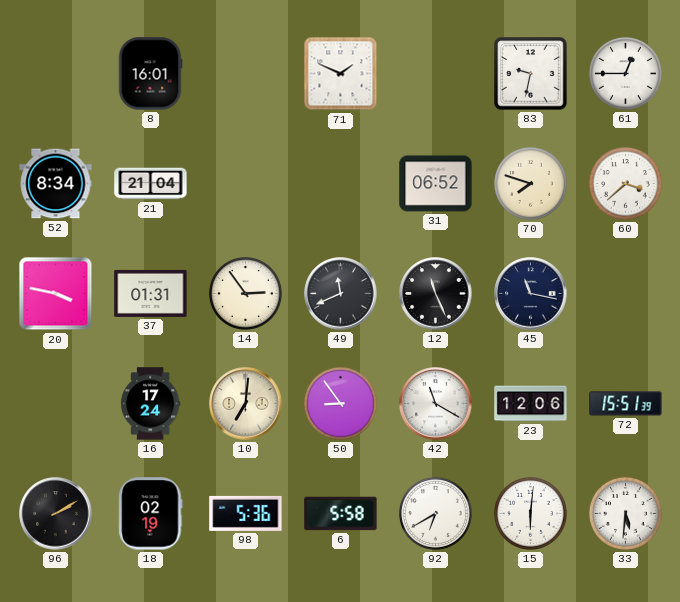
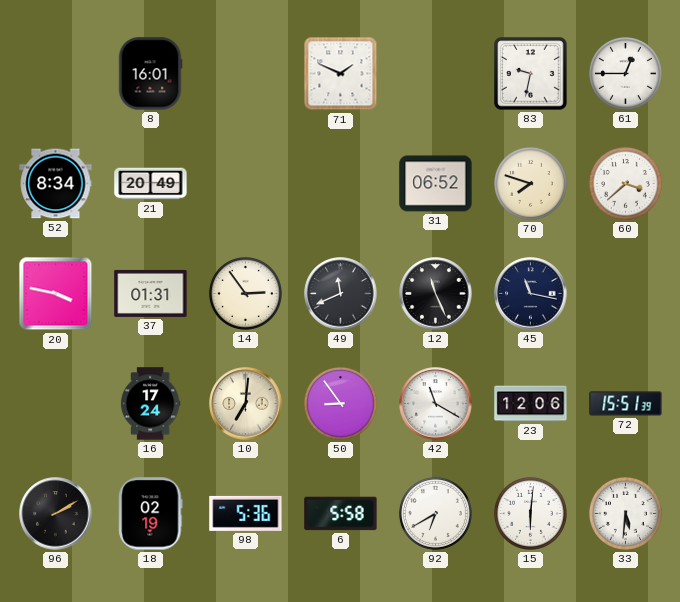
21: 21:04 -> 20:49 (151, 184)
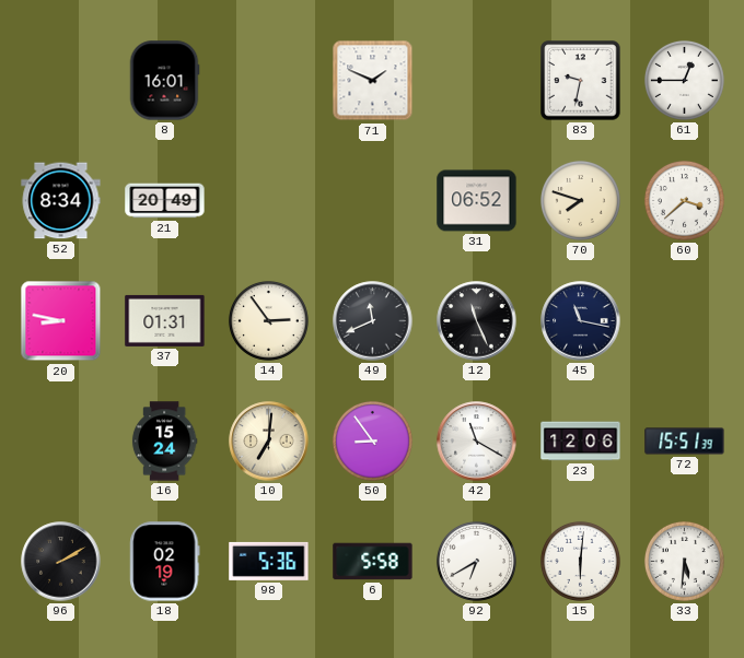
20: 3:47 -> 8:47 (61, 321)
16: 17:24 -> 15:24 (164, 442)
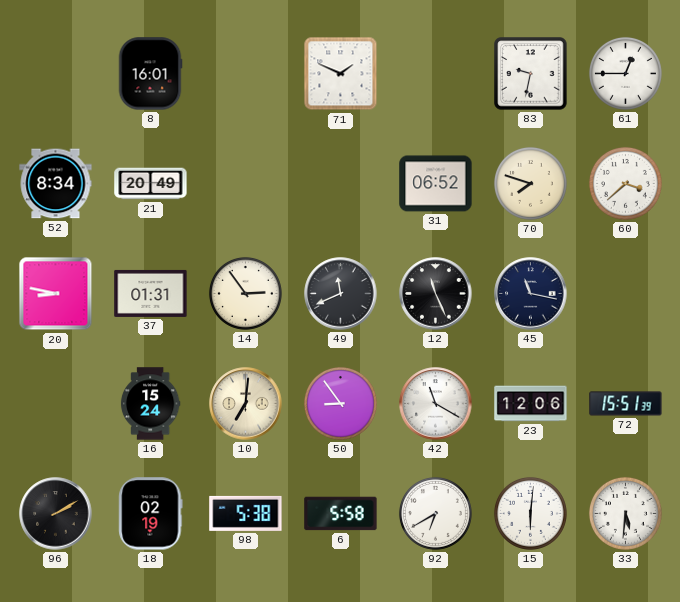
98: 5:36 -> 5:38 (246, 513)
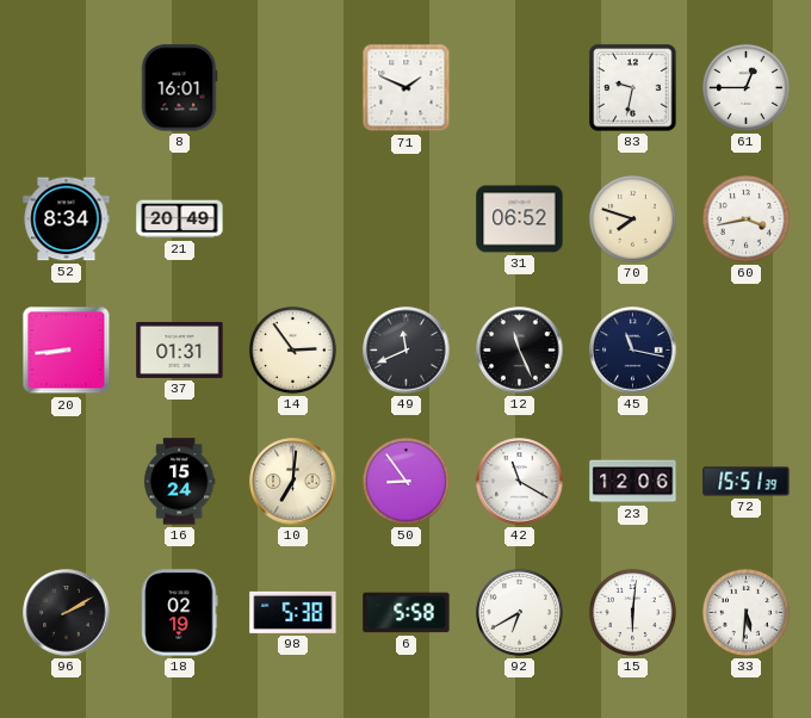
60: 3:38 -> 3:43 (745, 218)
20: 8:47 -> 8:44 (67, 351)
